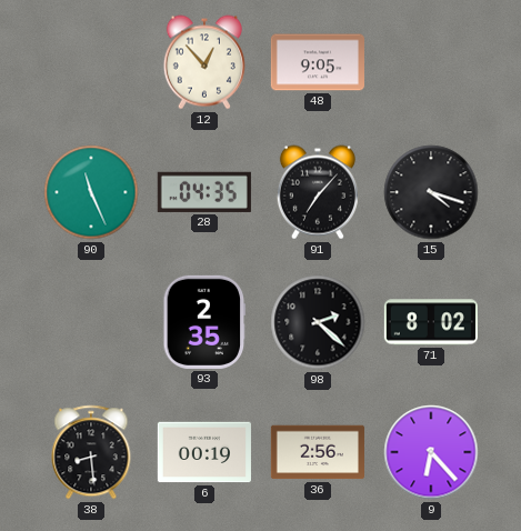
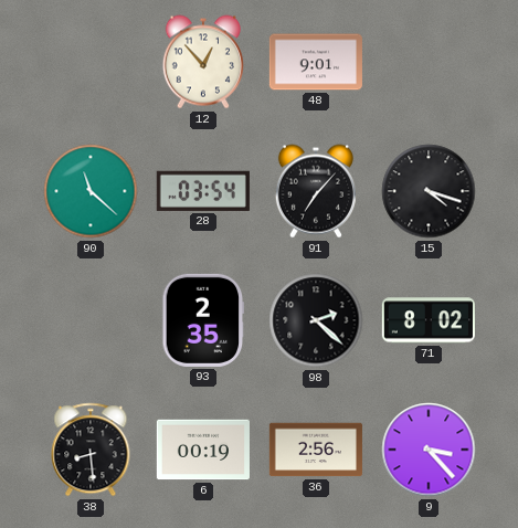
48: 9:05 -> 9:01 (316, 62)
90: 11:26 -> 11:22 (91, 191)
28: 04:35 -> 03:54 (203, 191)
9: 6:23 -> 3:23 (429, 450)
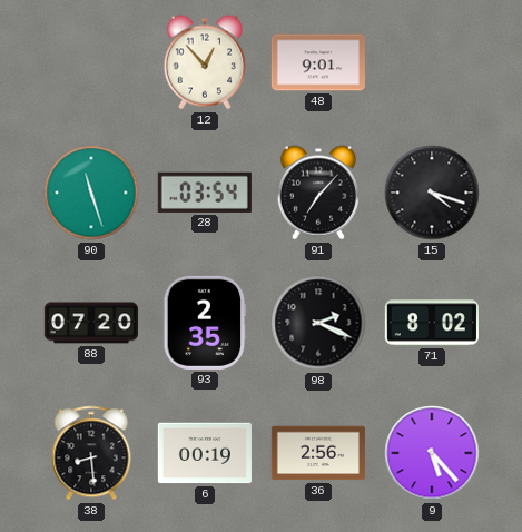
90: 11:22 -> 11:27 (91, 193)
88: none -> 07:20 (90, 323)
98: 2:22 -> 2:19 (318, 323)
9: 3:23 -> 5:23 (432, 453)
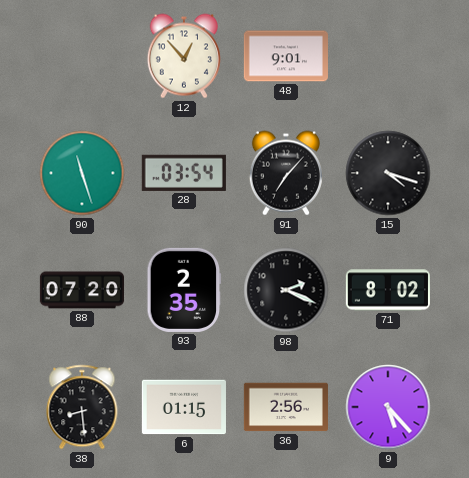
6: 00:19 -> 01:15 (184, 407)
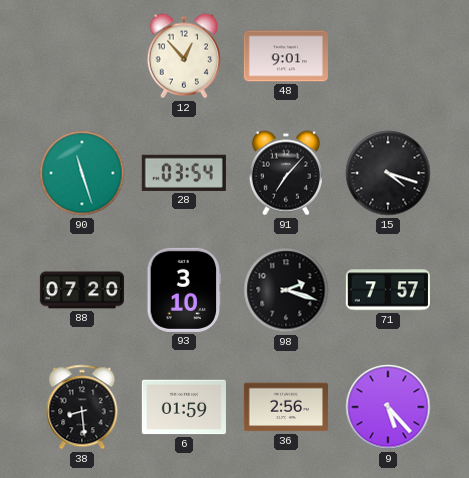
93: 2:35 -> 3:10 (184, 290)
98: 2:19 -> 2:18 (286, 290)
71: 8:02 -> 7:57 (388, 290)
6: 01:15 -> 01:59 (184, 407)
